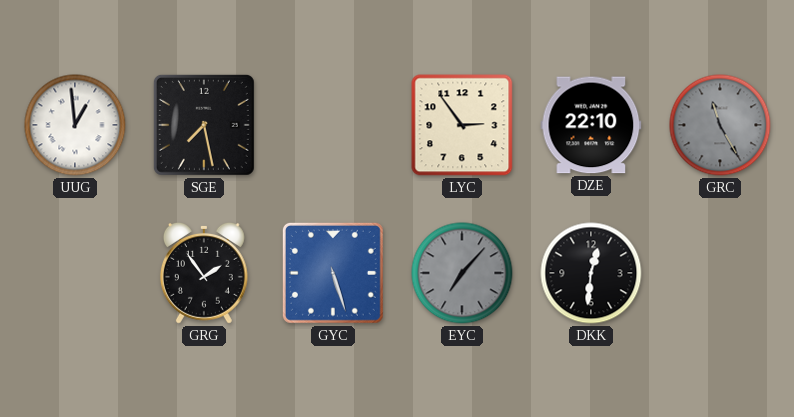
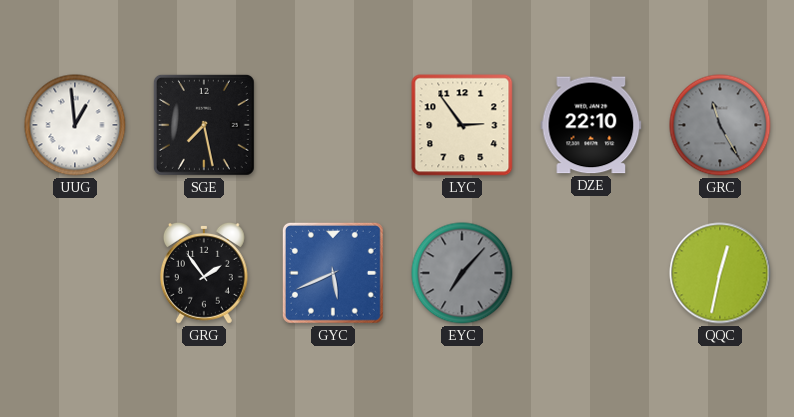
GYC: 5:27 -> 5:41 (333, 273)
DKK: 12:31 -> none (591, 273)
QQC: none -> 12:32 (720, 273)
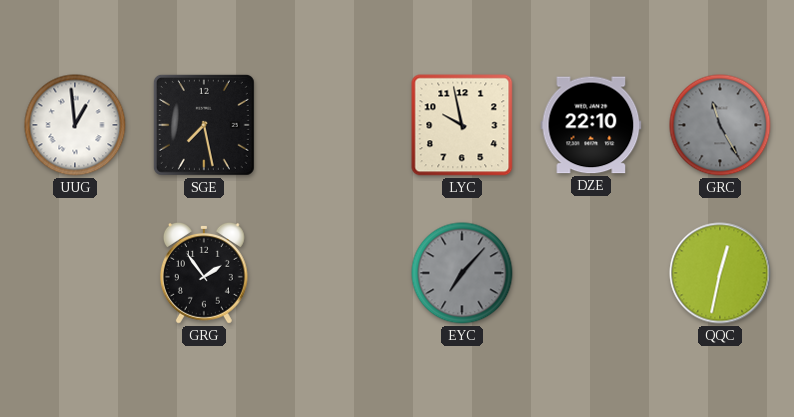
LYC: 2:54 -> 9:58 (462, 125)
GYC: 5:41 -> none (333, 273)
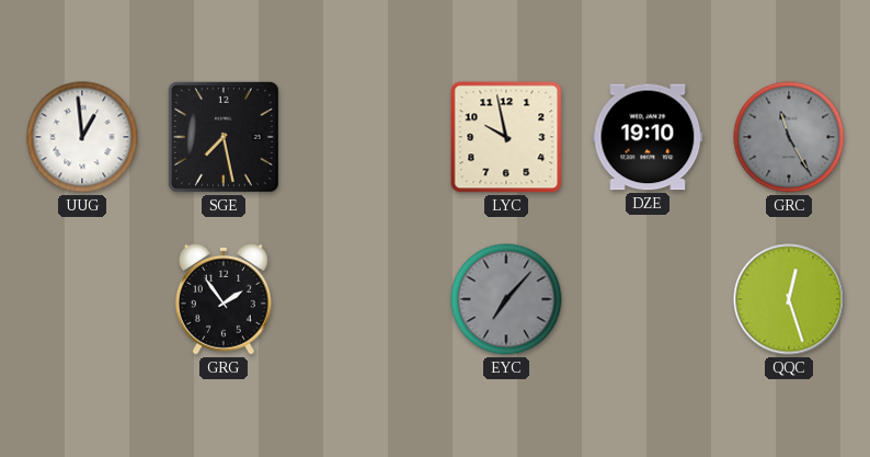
DZE: 22:10 -> 19:10 (648, 137)
QQC: 12:32 -> 12:27 (789, 299)
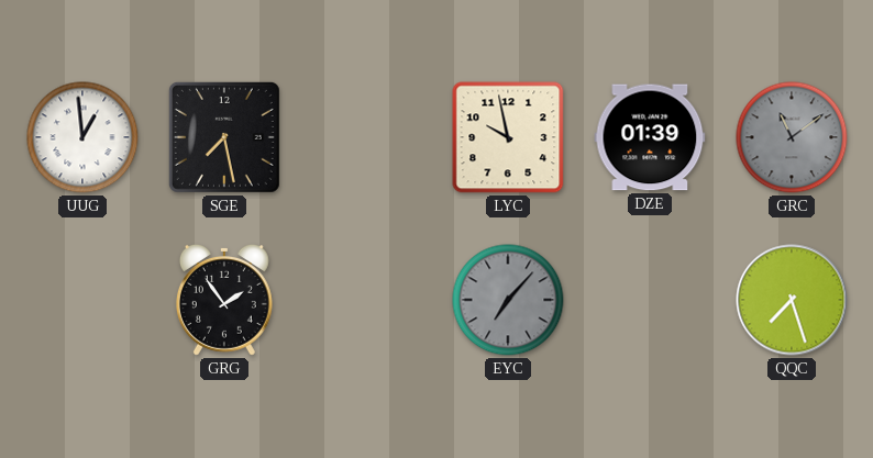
DZE: 19:10 -> 01:39 (650, 137)
GRC: 11:25 -> 11:09 (792, 137)
QQC: 12:27 -> 7:27 (792, 300)
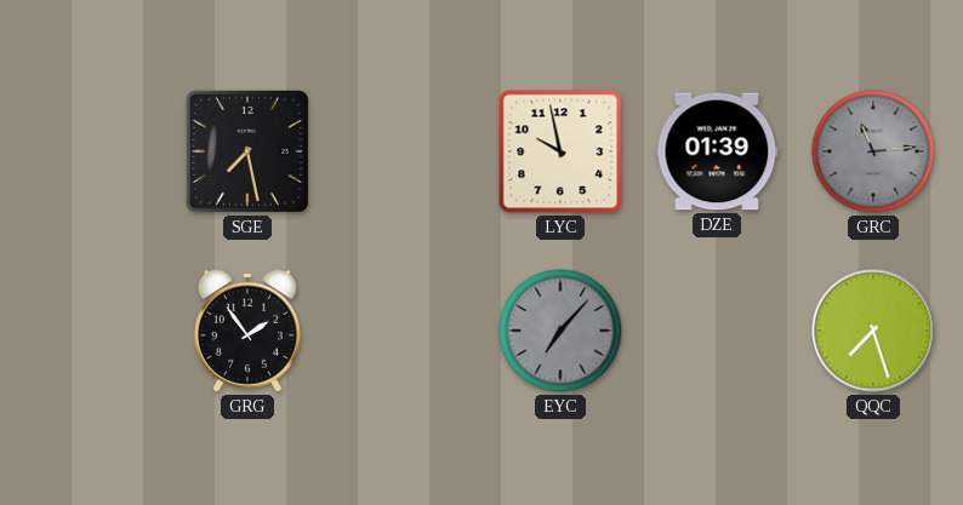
UUG: 12:59 -> none (82, 137)
GRC: 11:09 -> 11:14 (873, 151)
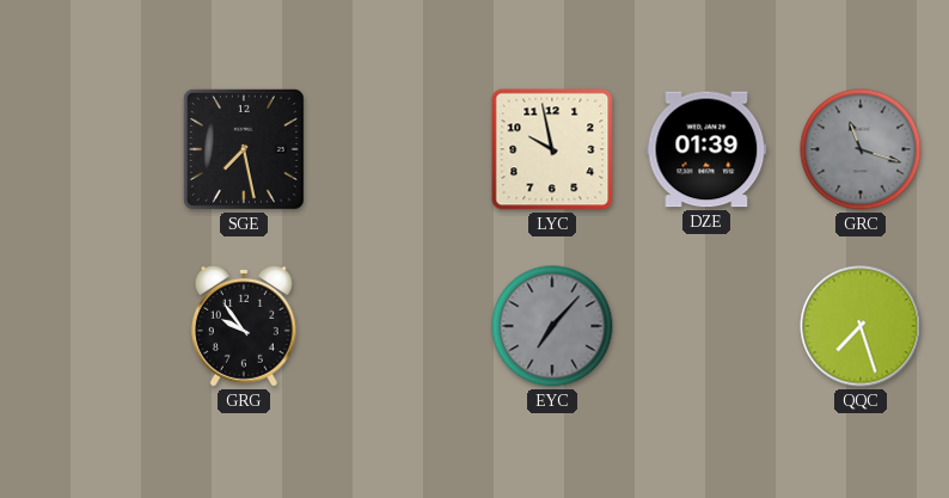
GRC: 11:14 -> 11:18 (861, 149)
GRG: 1:54 -> 9:54 (244, 326)
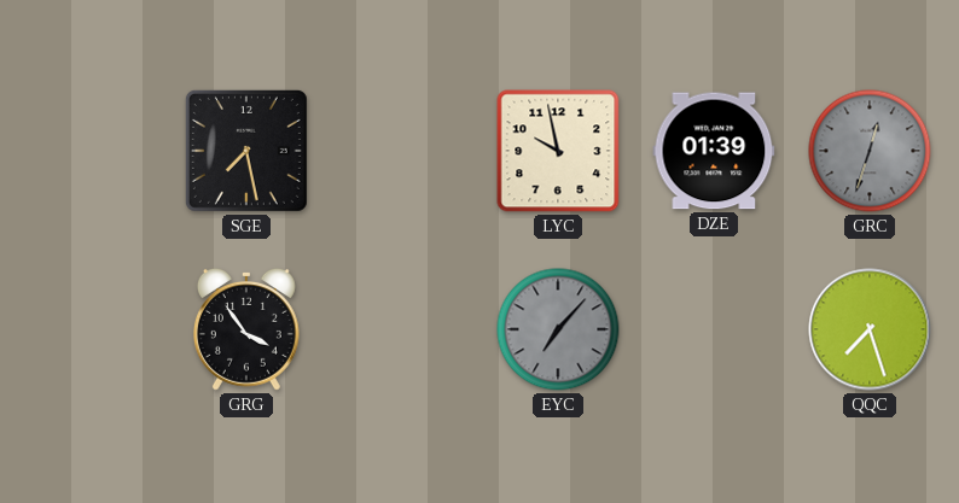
GRC: 11:18 -> 12:33 (870, 151)
GRG: 9:54 -> 3:54 (246, 329)
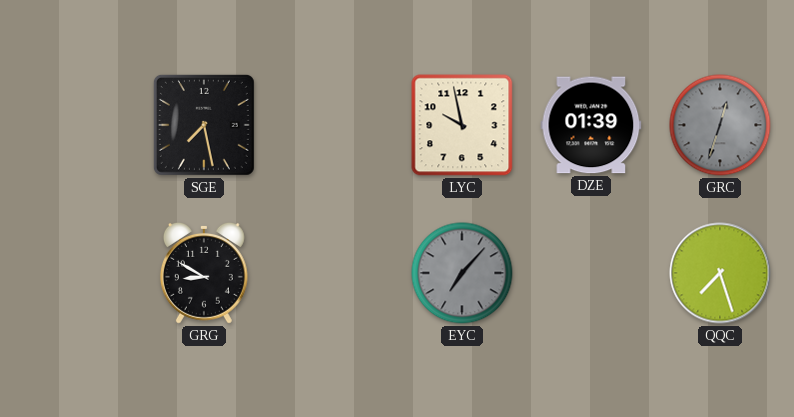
GRG: 3:54 -> 8:50 (204, 273)
